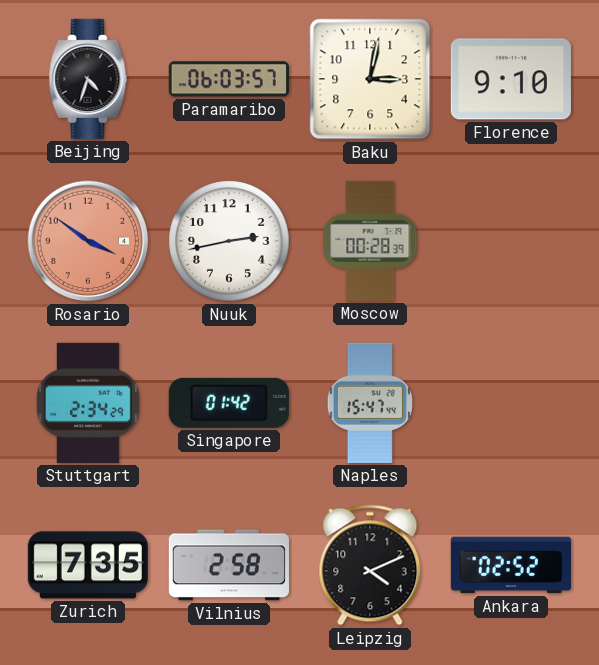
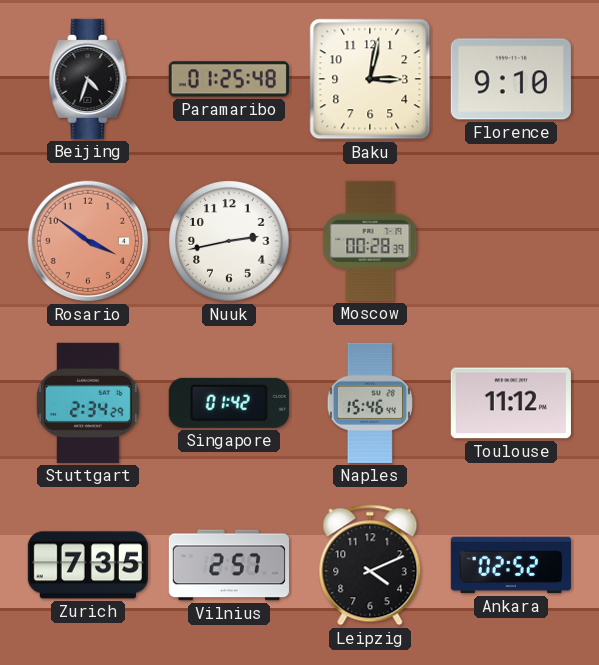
Paramaribo: 06:03 -> 01:25 (229, 79)
Naples: 15:47 -> 15:46 (370, 403)
Toulouse: none -> 11:12 (511, 403)
Vilnius: 2:58 -> 2:57 (229, 565)
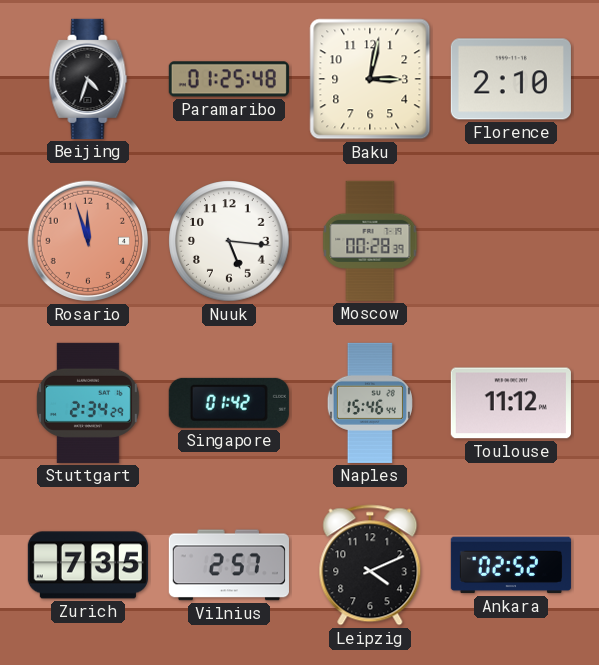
Florence: 9:10 -> 2:10 (511, 79)
Rosario: 3:51 -> 11:57 (88, 241)
Nuuk: 2:43 -> 5:16 (229, 241)
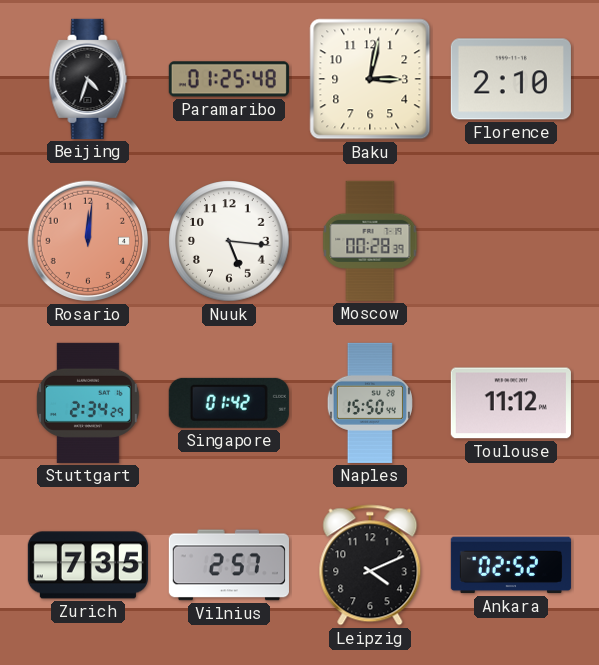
Rosario: 11:57 -> 12:01 (88, 241)
Naples: 15:46 -> 15:50 (370, 403)
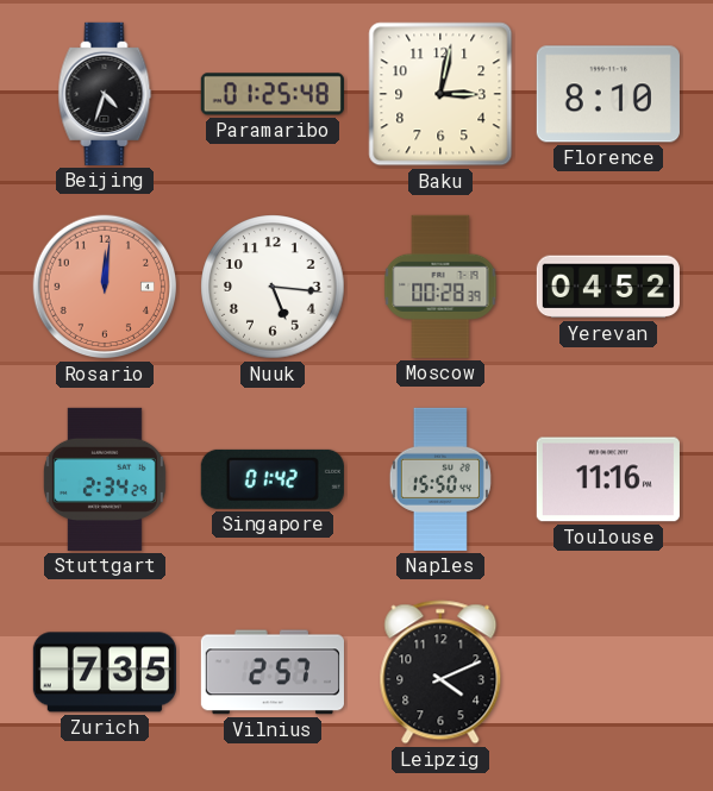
Florence: 2:10 -> 8:10 (608, 94)
Yerevan: none -> 04:52 (608, 287)
Toulouse: 11:12 -> 11:16 (608, 479)
Ankara: 02:52 -> none (511, 565)
